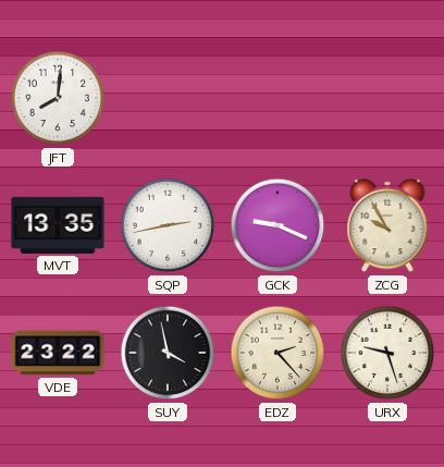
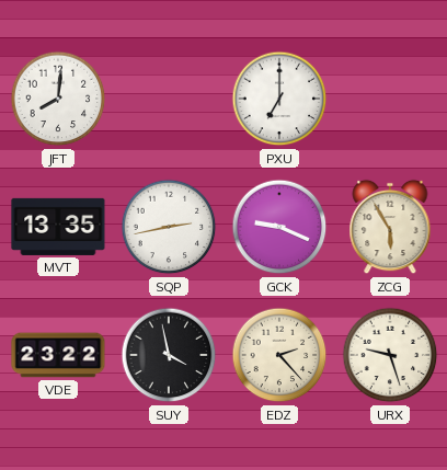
PXU: none -> 7:00 (279, 99)
ZCG: 9:55 -> 5:55 (390, 227)
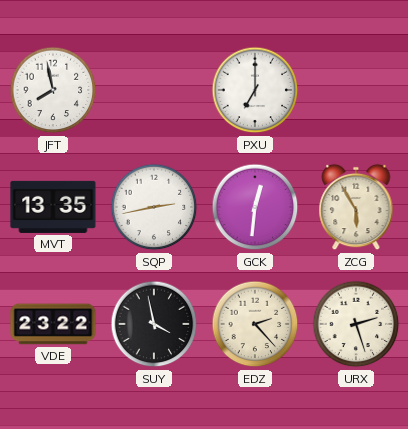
JFT: 8:01 -> 7:58 (53, 90)
GCK: 9:19 -> 12:31 (255, 207)
URX: 9:27 -> 2:27 (356, 324)
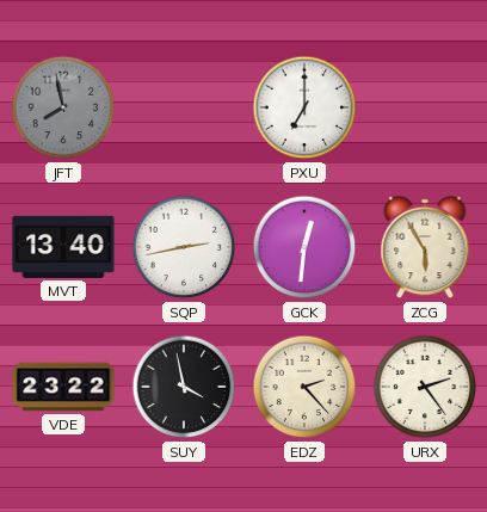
JFT dial: white -> grey (63, 107)
MVT: 13:35 -> 13:40 (63, 247)
URX: 2:27 -> 2:24 (425, 387)
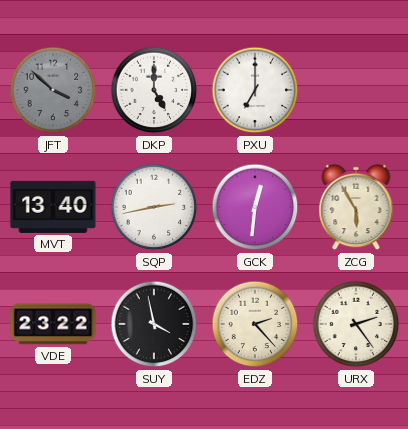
JFT: 7:58 -> 3:52 (53, 90)
DKP: none -> 5:00 (154, 90)
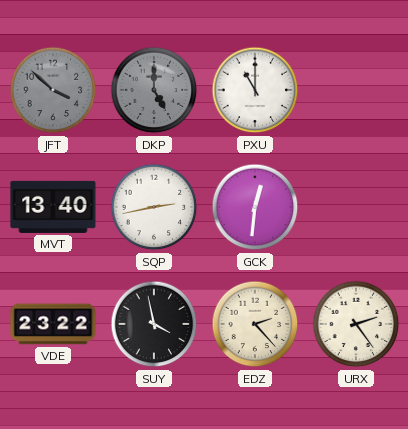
DKP dial: white -> grey (154, 90)
PXU: 7:00 -> 11:00 (255, 90)
ZCG: 5:55 -> none (356, 207)
